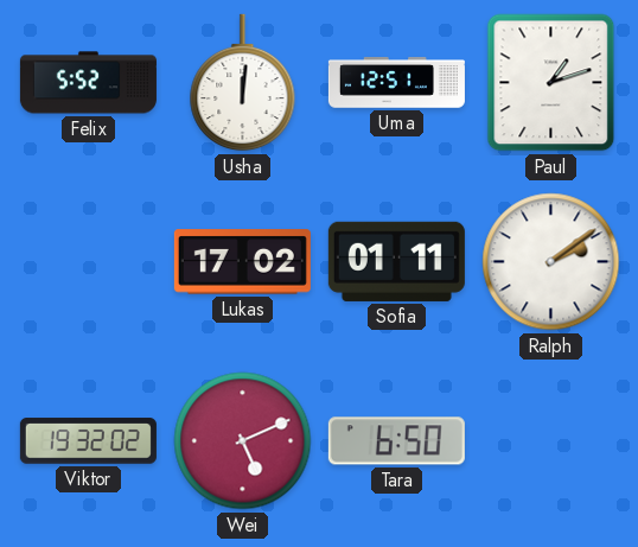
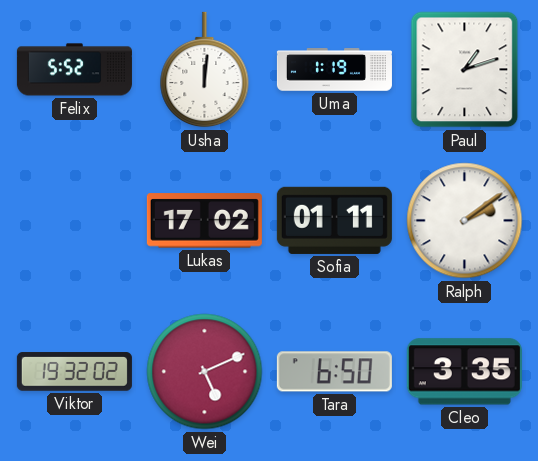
Uma: 12:51 -> 1:19 (334, 70)
Cleo: none -> 3:35 (464, 372)
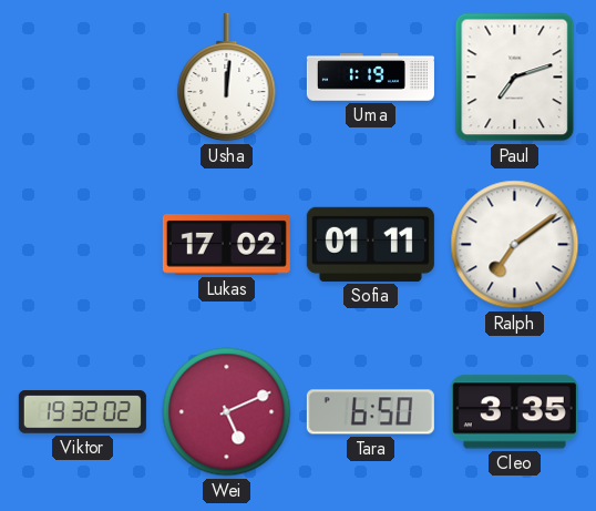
Felix: 5:52 -> none (74, 70)
Paul: 1:12 -> 7:12 (515, 78)
Ralph: 2:09 -> 7:09 (515, 245)
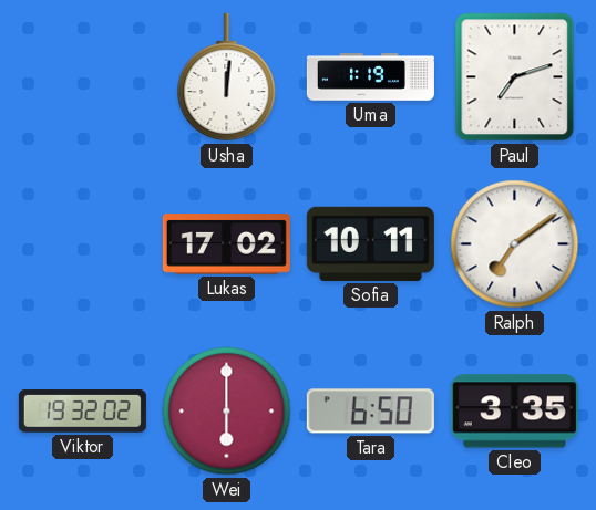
Sofia: 01:11 -> 10:11 (370, 243)
Wei: 5:11 -> 6:00 (227, 412)
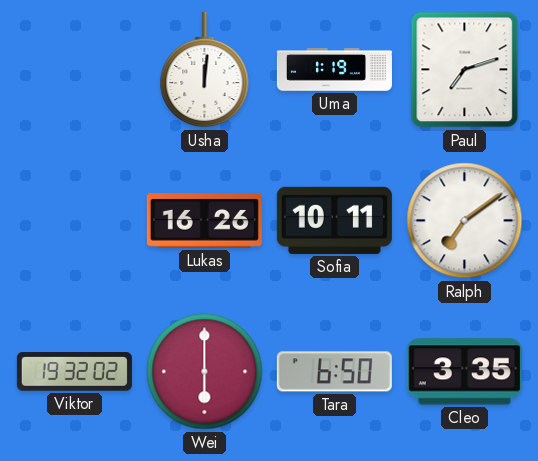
Lukas: 17:02 -> 16:26 (204, 221)
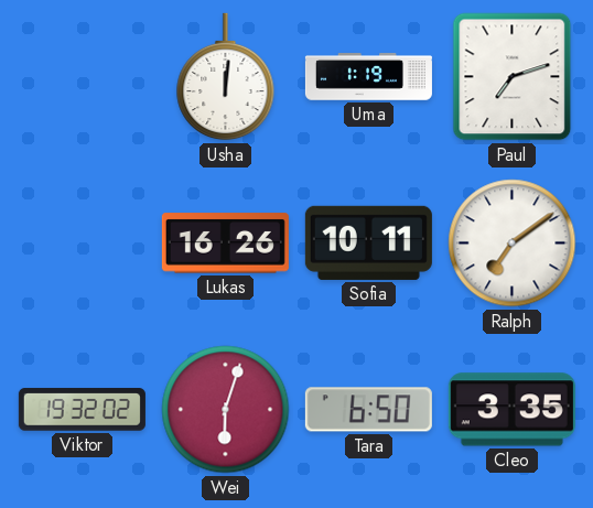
Wei: 6:00 -> 6:03 (226, 410)
